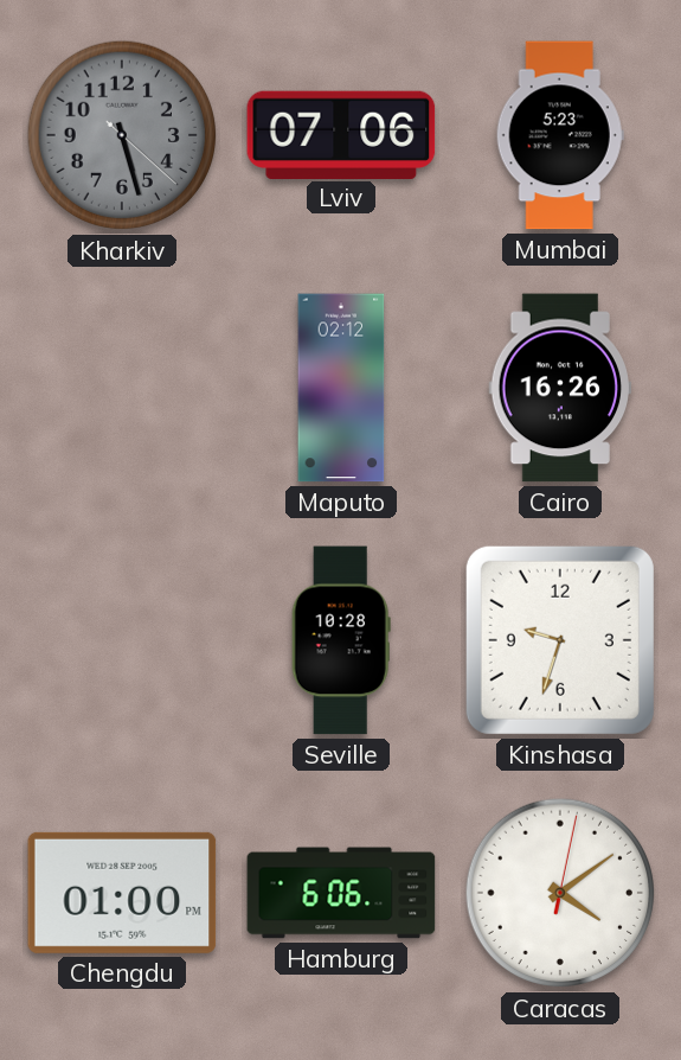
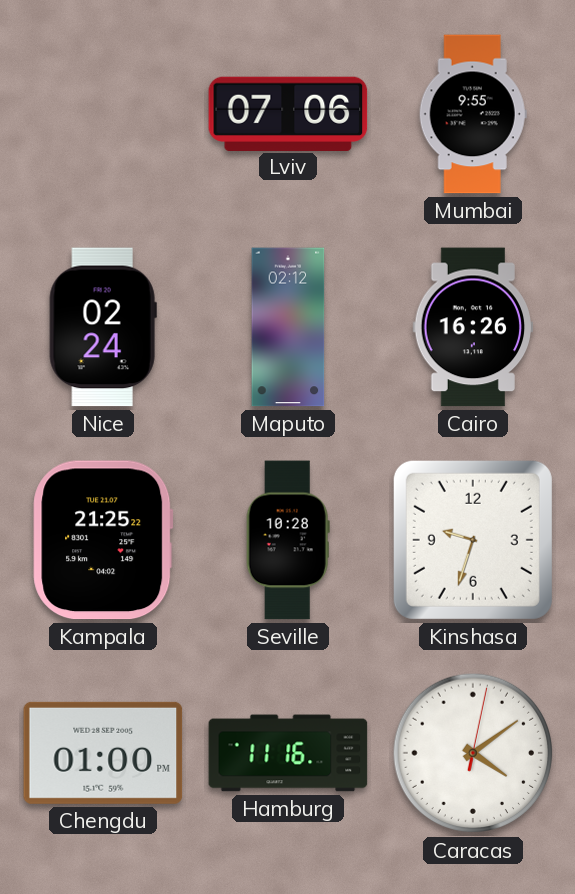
Kharkiv: 5:27 -> none (122, 135)
Mumbai: 5:23 -> 9:55 (473, 114)
Nice: none -> 02:24 (103, 327)
Kampala: none -> 21:25 (103, 540)
Hamburg: 6:06 -> 11:16 (288, 753)
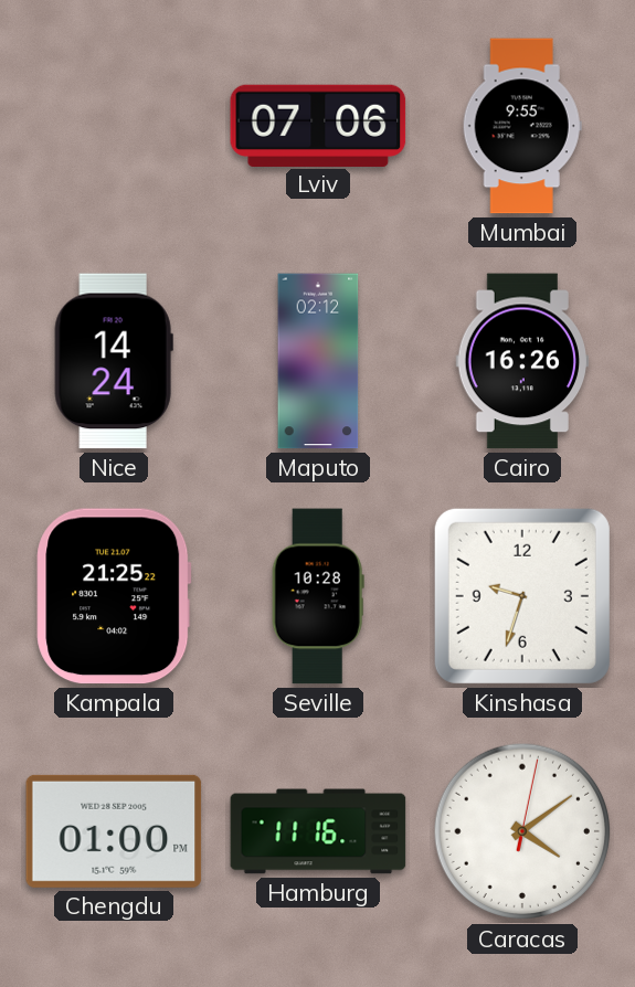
Nice: 02:24 -> 14:24 (114, 361)
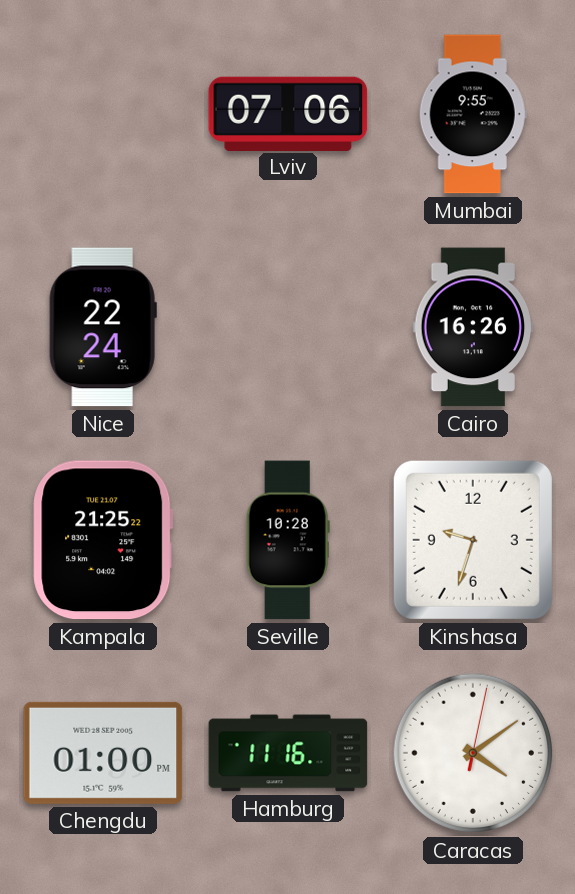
Nice: 14:24 -> 22:24 (103, 327)
Maputo: 02:12 -> none (318, 361)
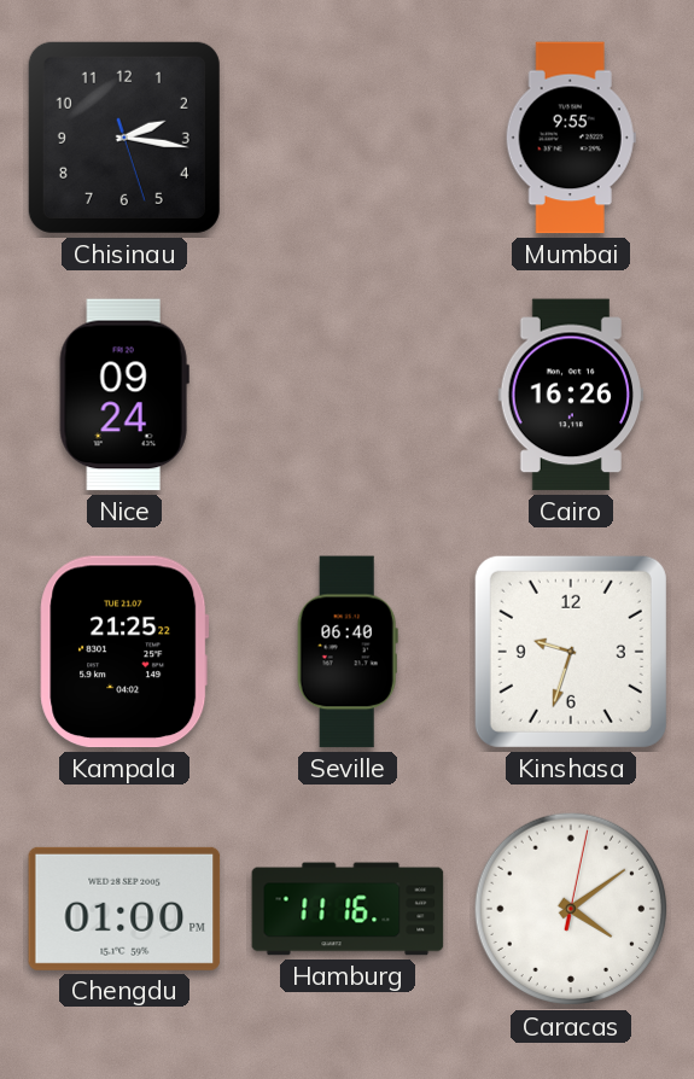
Chisinau: none -> 2:16 (124, 138)
Lviv: 07:06 -> none (288, 113)
Nice: 22:24 -> 09:24 (124, 395)
Seville: 10:28 -> 06:40 (348, 652)
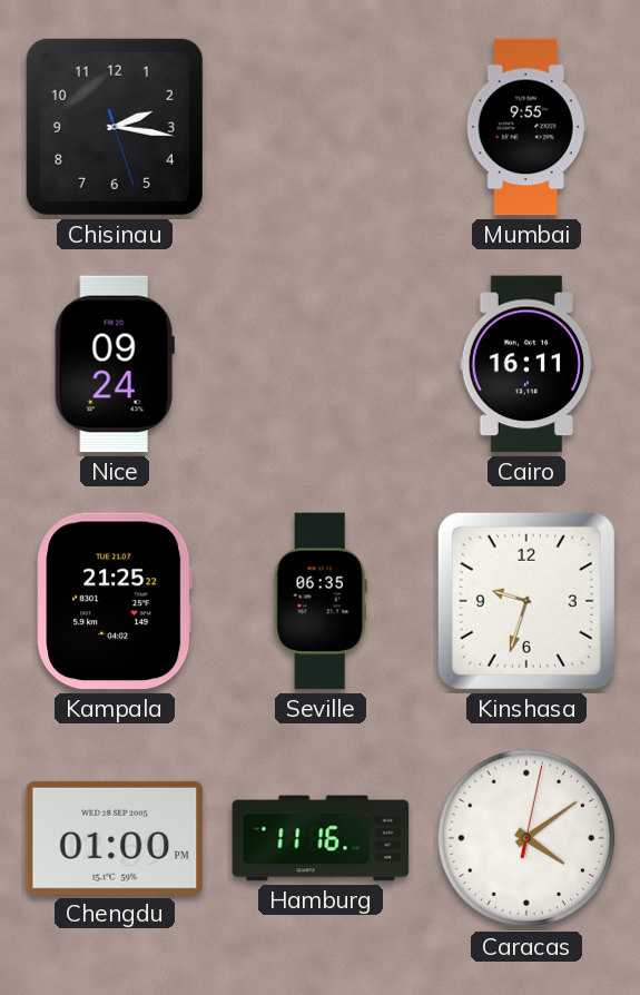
Cairo: 16:26 -> 16:11 (526, 364)
Seville: 06:40 -> 06:35 (321, 601)
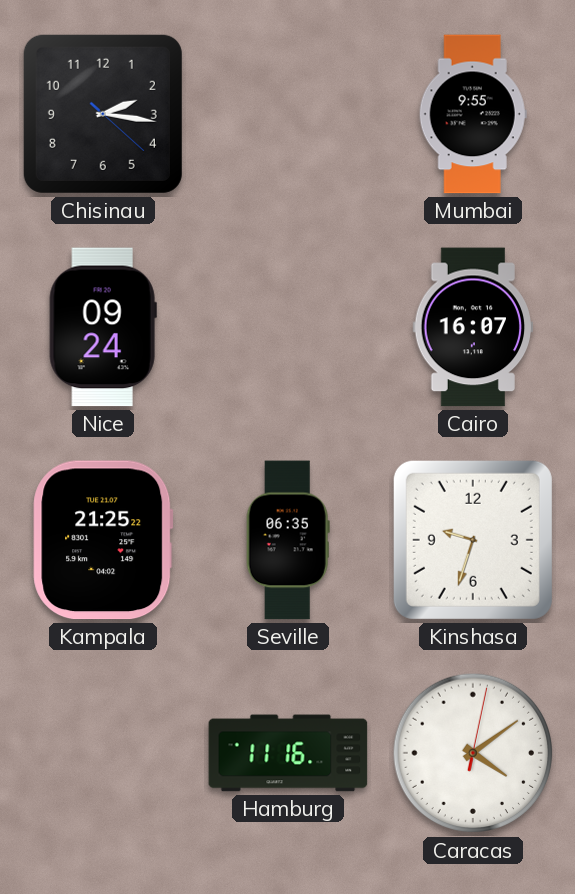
Chisinau: 2:16:27 -> 2:16:22 (103, 114)
Cairo: 16:11 -> 16:07 (473, 327)
Chengdu: 01:00 -> none (115, 838)
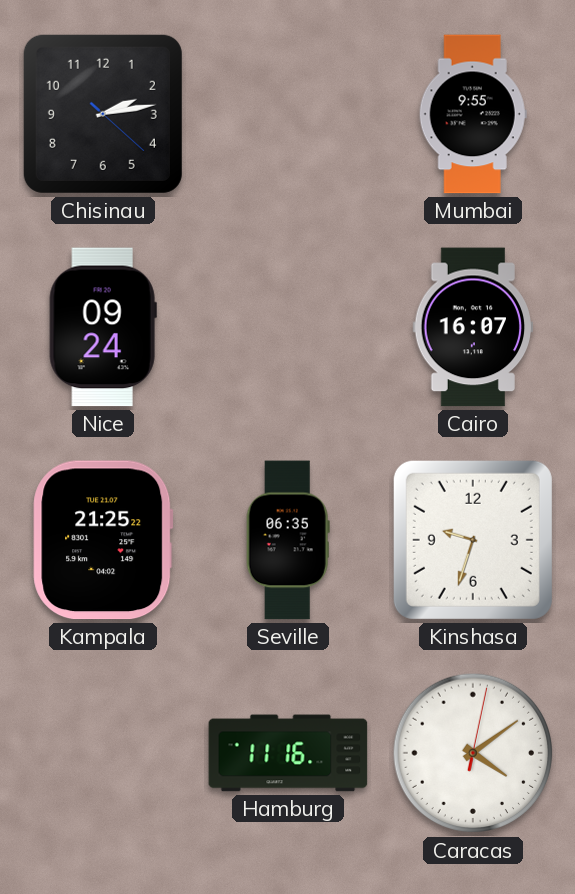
Chisinau: 2:16 -> 2:13 (103, 114)
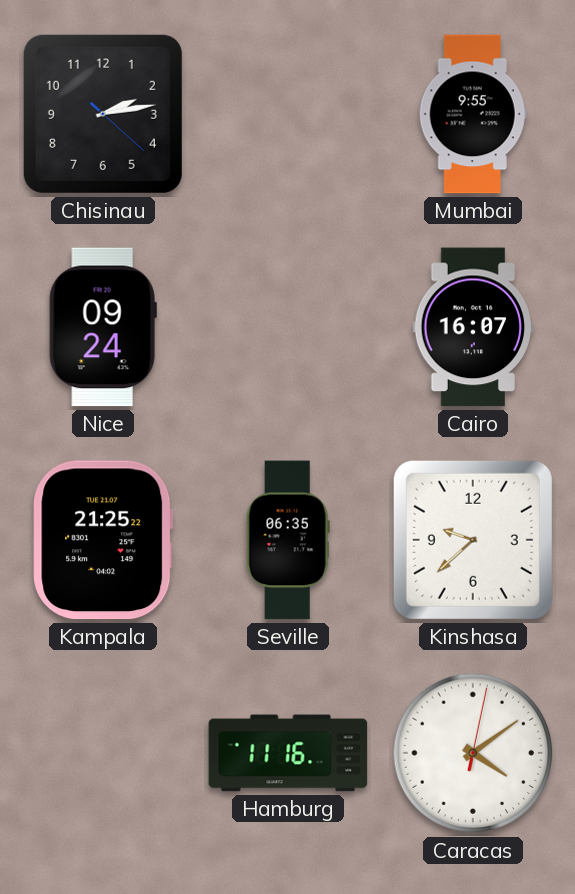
Kinshasa: 9:33 -> 9:38 (473, 540)
